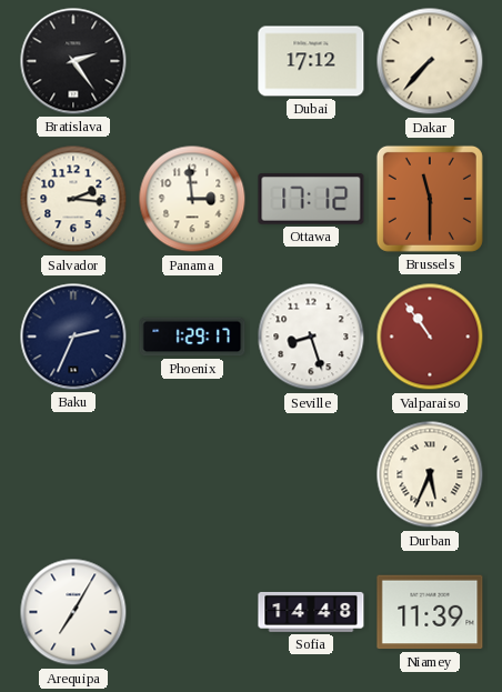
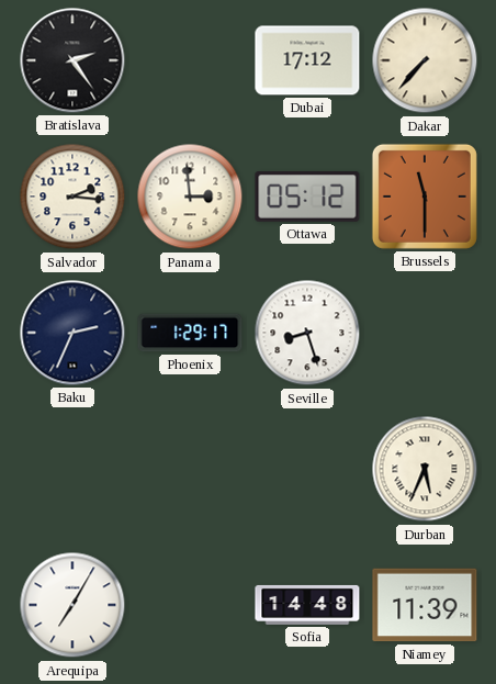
Ottawa: 17:12 -> 05:12 (307, 198)
Valparaiso: 10:54 -> none (430, 337)
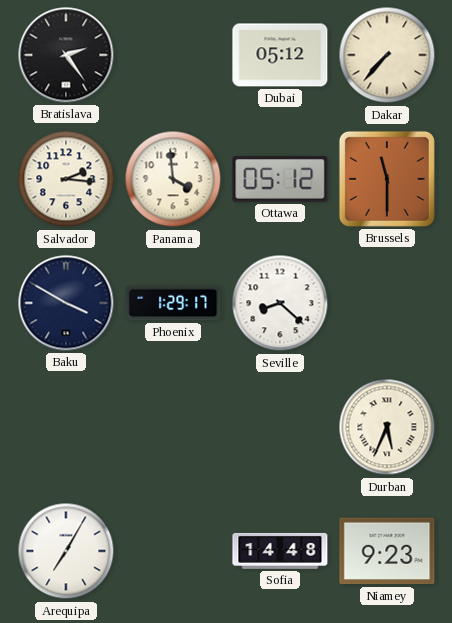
Dubai: 17:12 -> 05:12 (280, 55)
Panama: 2:59 -> 3:59 (173, 179)
Baku: 2:34 -> 3:50 (66, 303)
Seville: 8:27 -> 8:22 (280, 303)
Niamey: 11:39 -> 9:23 (387, 551)
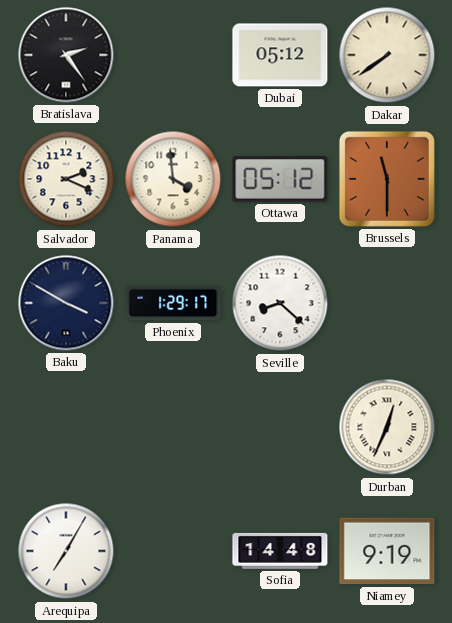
Dakar: 7:37 -> 7:39 (387, 55)
Salvador: 2:16 -> 2:19 (66, 179)
Durban: 5:34 -> 12:34 (387, 427)
Niamey: 9:23 -> 9:19 (387, 551)
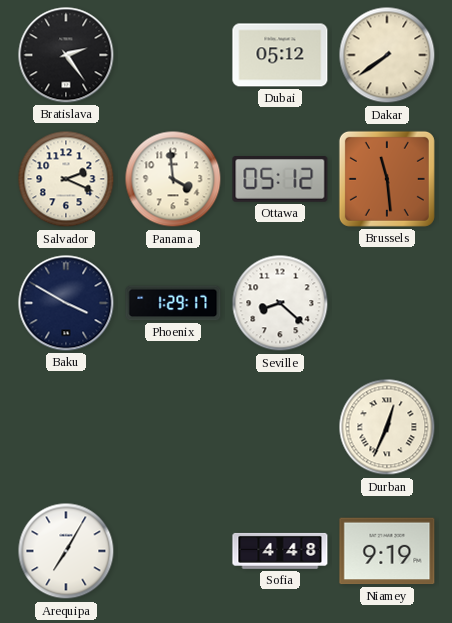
Brussels: 11:30 -> 11:29 (387, 179)
Sofia: 14:48 -> 4:48 (280, 551)
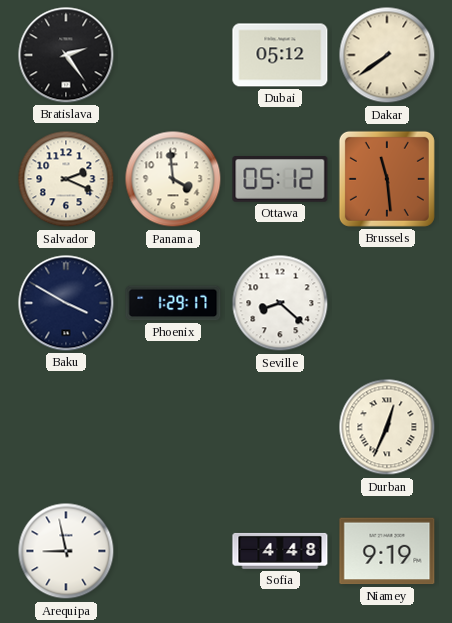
Arequipa: 7:05 -> 8:58 (66, 551)
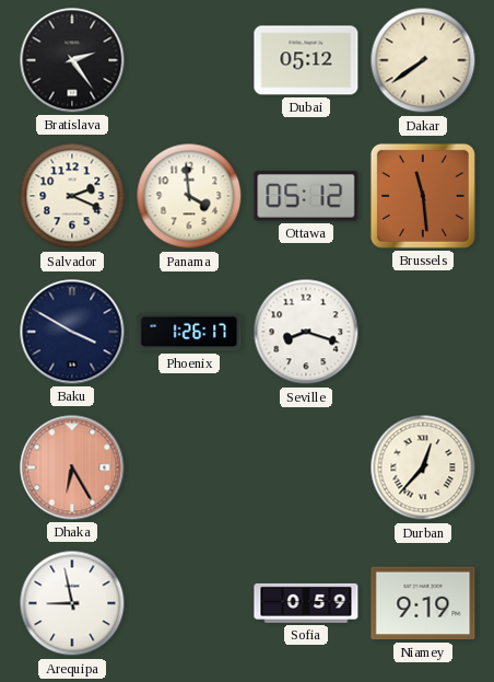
Phoenix: 1:29 -> 1:26 (189, 332)
Seville: 8:22 -> 8:18 (306, 332)
Dhaka: none -> 6:25 (72, 467)
Durban: 12:34 -> 12:37 (423, 467)
Sofia: 4:48 -> 0:59 (306, 603)
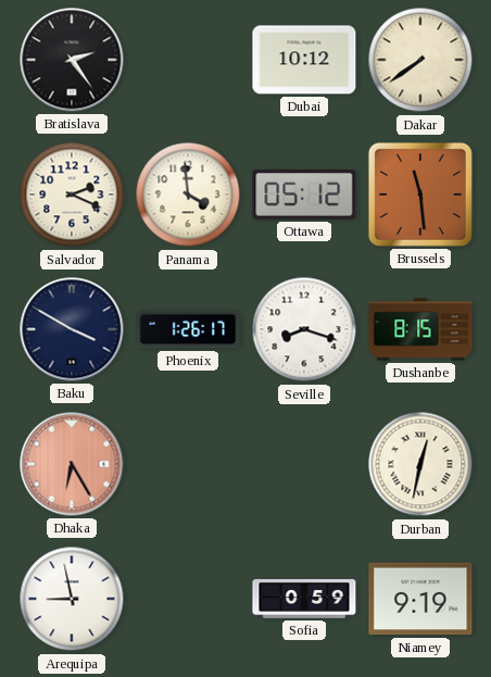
Dubai: 05:12 -> 10:12 (304, 60)
Dushanbe: none -> 8:15 (420, 329)
Durban: 12:37 -> 12:32 (420, 464)
